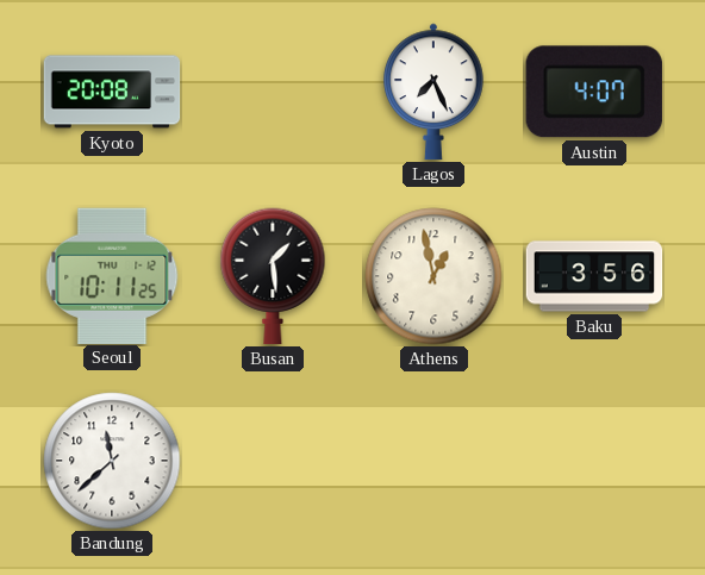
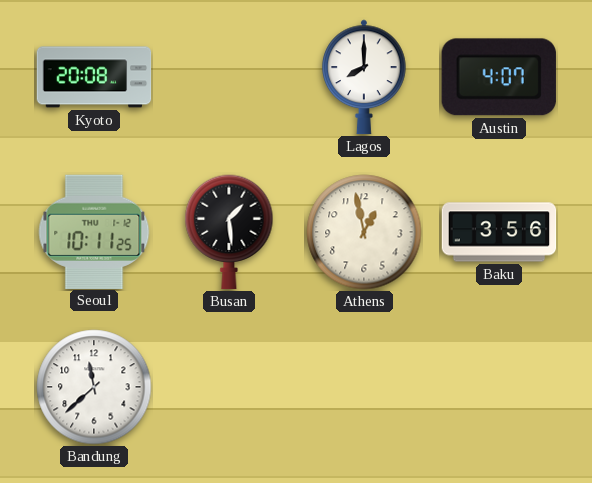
Lagos: 7:26 -> 8:00 (365, 77)
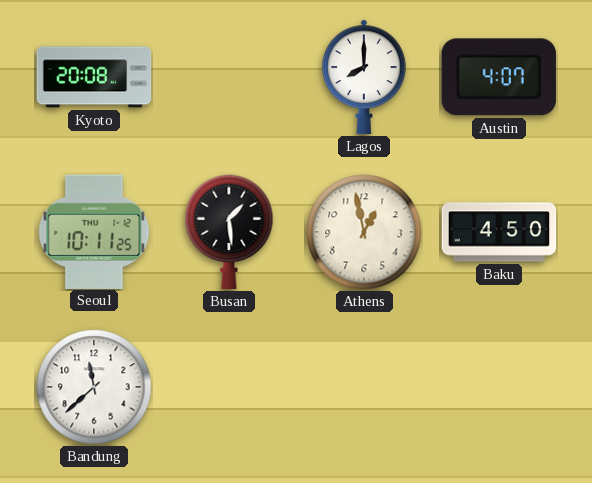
Baku: 3:56 -> 4:50 (499, 232)
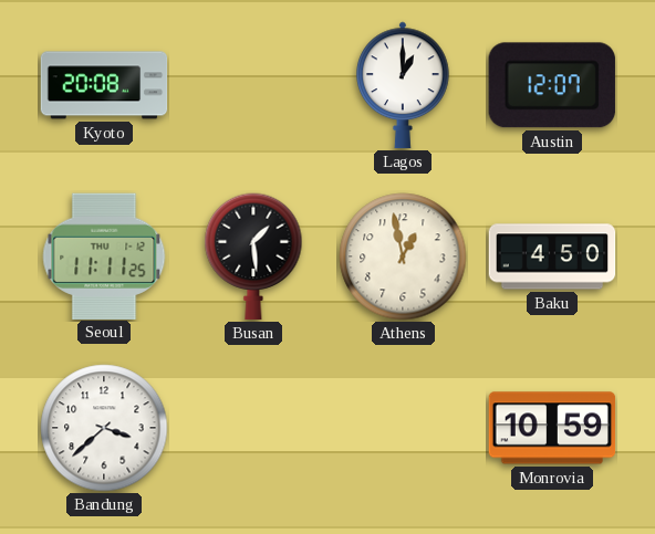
Lagos: 8:00 -> 1:00 (404, 85)
Austin: 4:07 -> 12:07 (552, 85)
Seoul: 10:11 -> 11:11 (104, 255)
Bandung: 11:38 -> 3:38 (104, 428)
Monrovia: none -> 10:59 (552, 428)
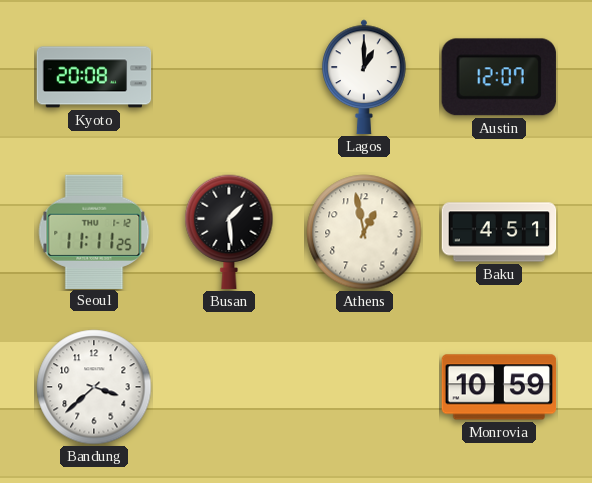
Baku: 4:50 -> 4:51 (499, 232)
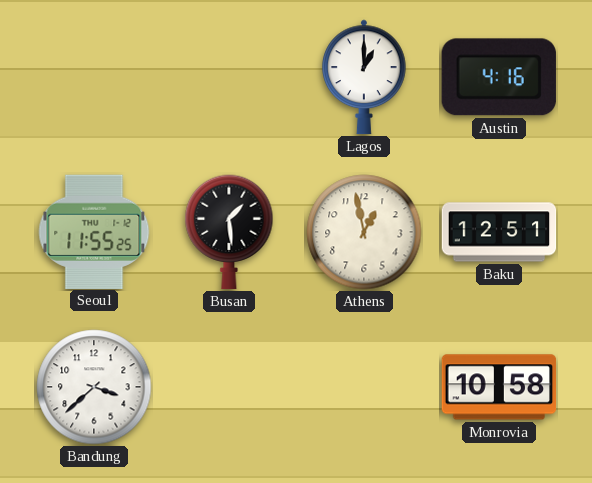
Kyoto: 20:08 -> none (94, 77)
Austin: 12:07 -> 4:16 (499, 77)
Seoul: 11:11 -> 11:55 (94, 231)
Baku: 4:51 -> 12:51 (499, 232)
Monrovia: 10:59 -> 10:58 (499, 387)
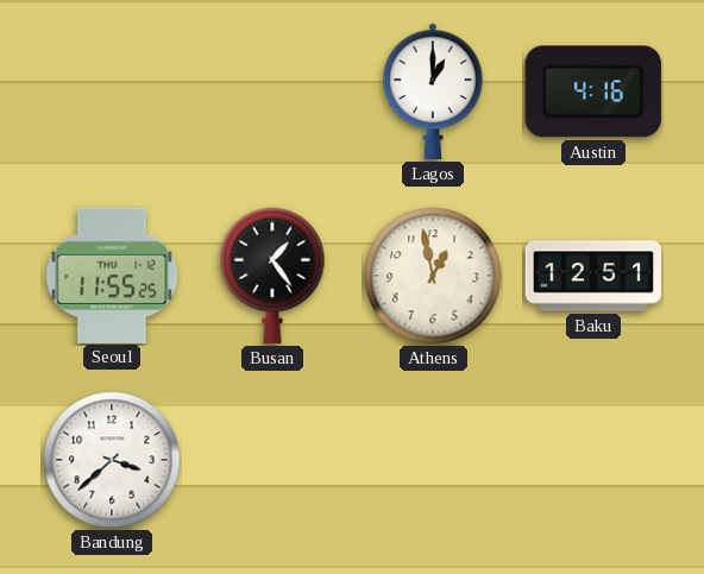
Busan: 1:29 -> 1:24 (272, 276)
Monrovia: 10:58 -> none (499, 387)
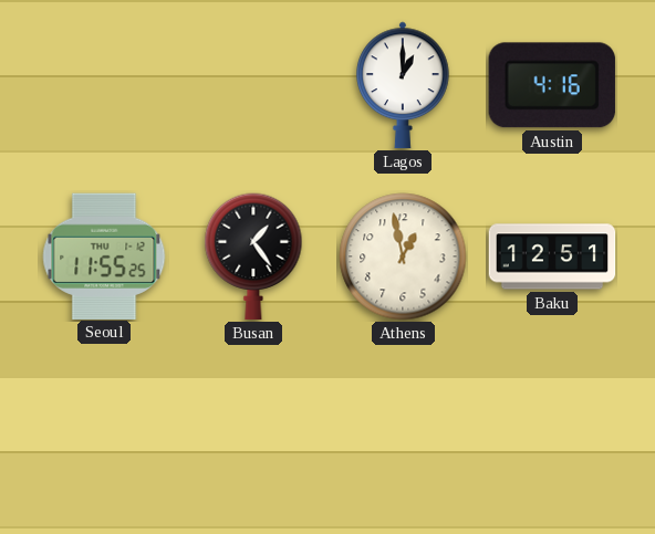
Bandung: 3:38 -> none (112, 460)
